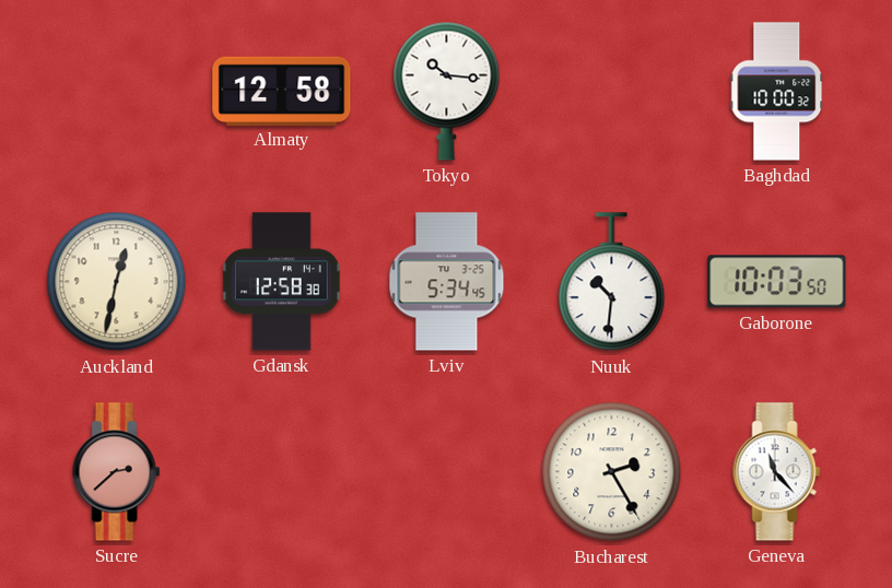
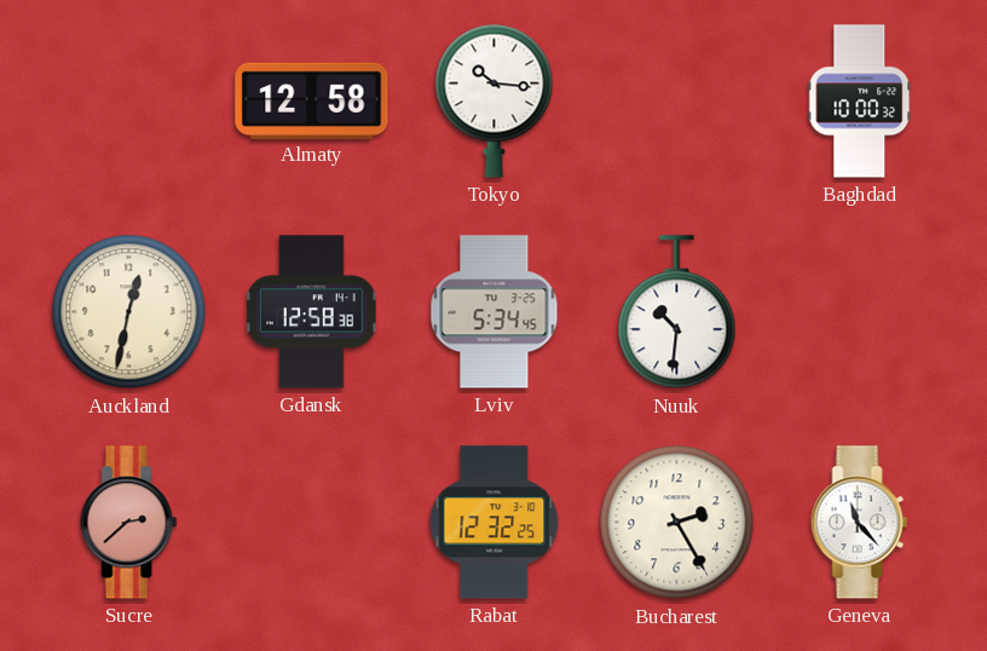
Gaborone: 10:03 -> none (777, 282)
Rabat: none -> 12:32 (495, 523)
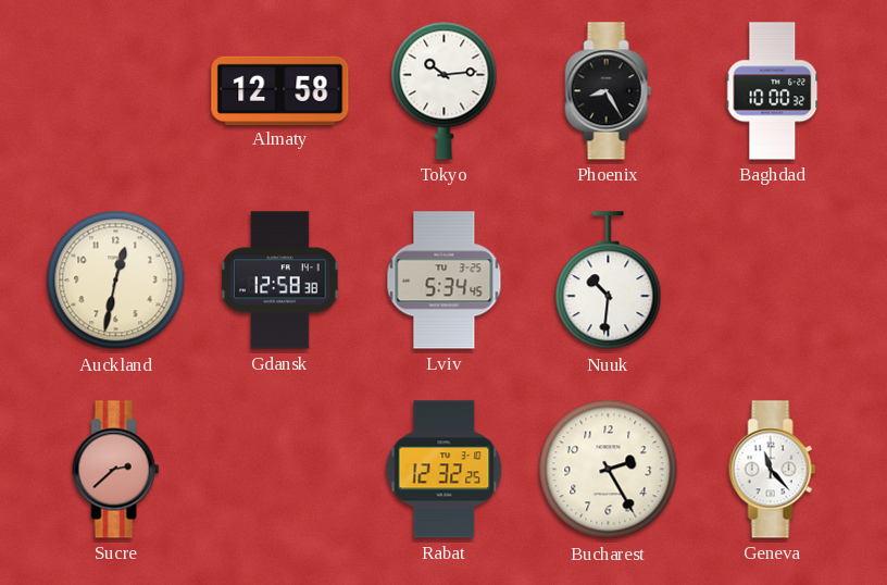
Tokyo: 10:16 -> 10:14 (445, 90)
Phoenix: none -> 8:25 (609, 91)
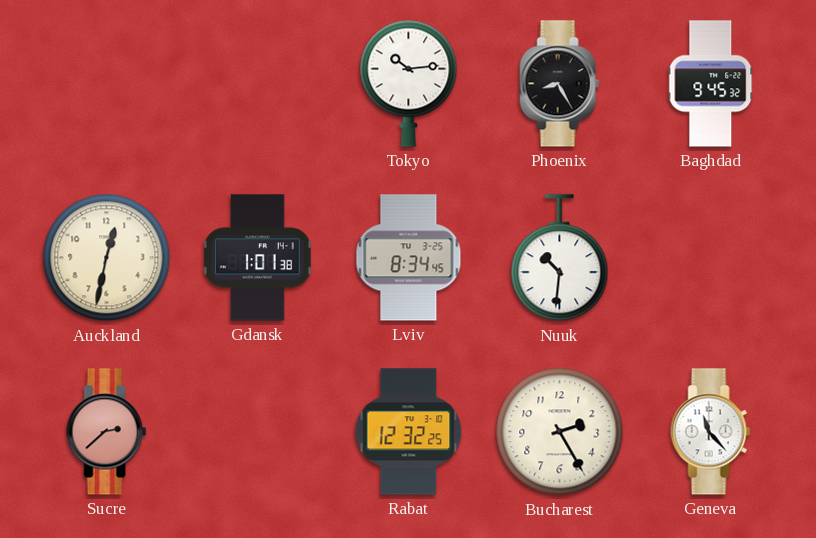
Almaty: 12:58 -> none (280, 90)
Baghdad: 10:00 -> 9:45 (711, 84)
Gdansk: 12:58 -> 1:01 (258, 258)
Lviv: 5:34 -> 8:34 (409, 258)
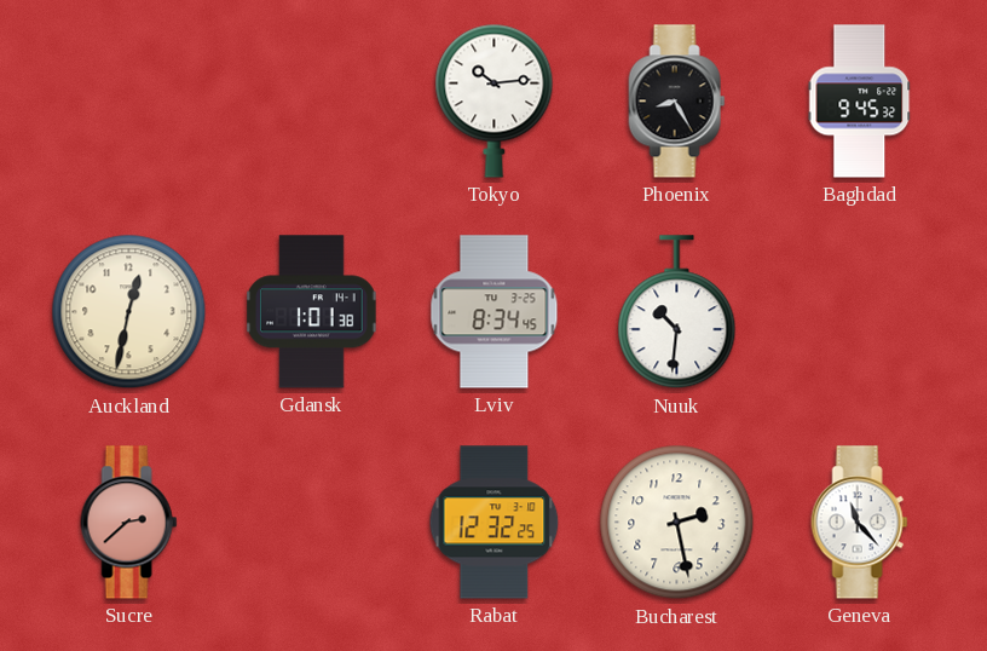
Bucharest: 2:25 -> 2:28 (677, 523)
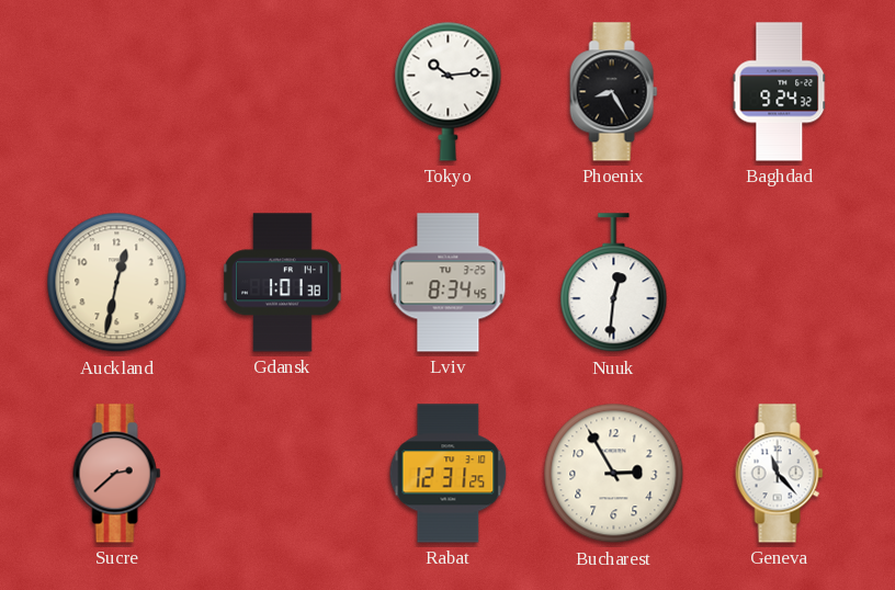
Baghdad: 9:45 -> 9:24 (780, 92)
Nuuk: 10:31 -> 12:31 (614, 283)
Rabat: 12:32 -> 12:31 (449, 474)
Bucharest: 2:28 -> 2:55 (614, 474)
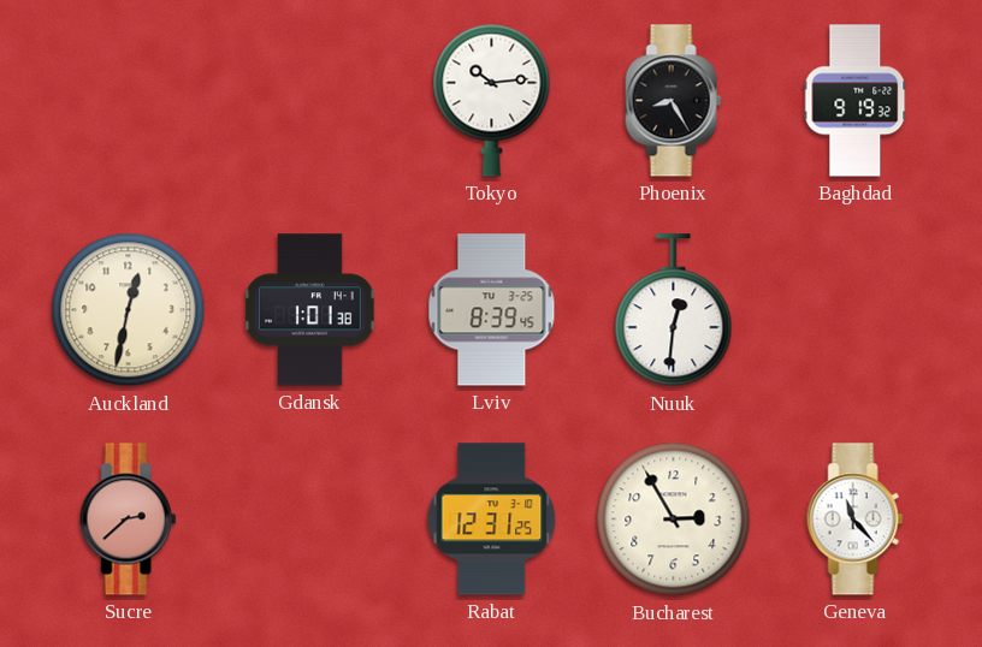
Baghdad: 9:24 -> 9:19 (856, 101)
Lviv: 8:34 -> 8:39 (492, 310)
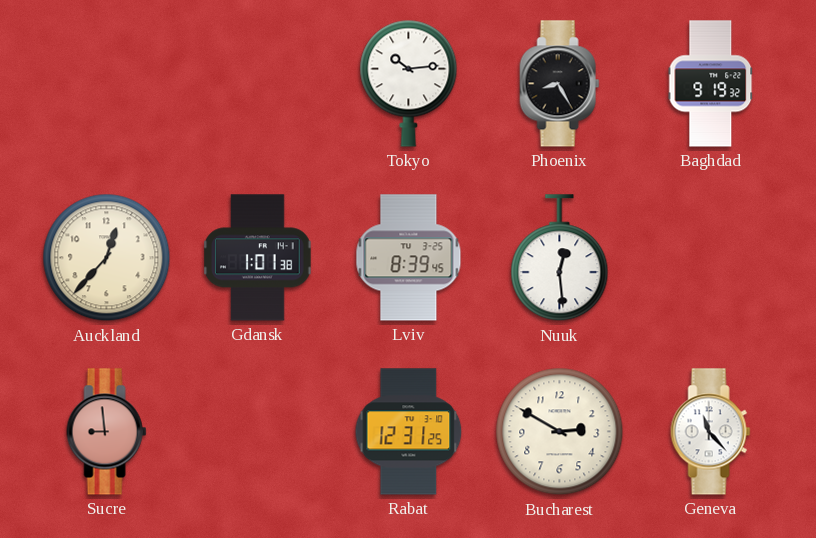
Auckland: 12:32 -> 12:37 (107, 258)
Nuuk: 12:31 -> 12:29 (560, 258)
Sucre: 2:38 -> 8:59 (107, 432)
Bucharest: 2:55 -> 2:50 (560, 432)
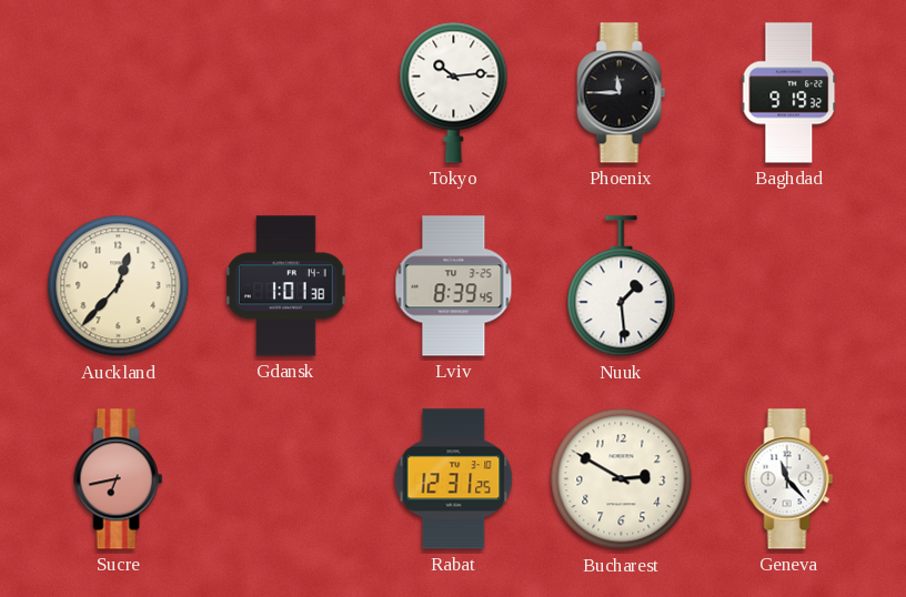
Phoenix: 8:25 -> 11:45 (622, 93)
Nuuk: 12:29 -> 1:29 (622, 286)
Sucre: 8:59 -> 6:43 (119, 479)
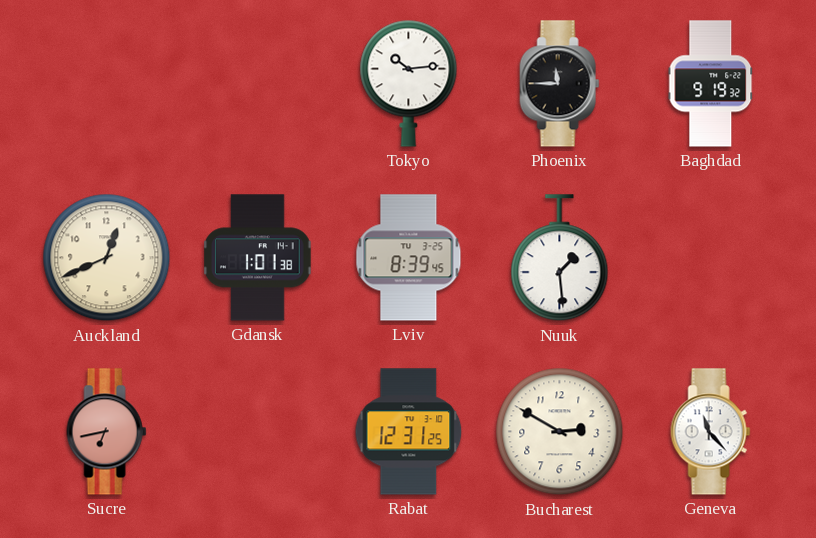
Auckland: 12:37 -> 12:41 (107, 258)
